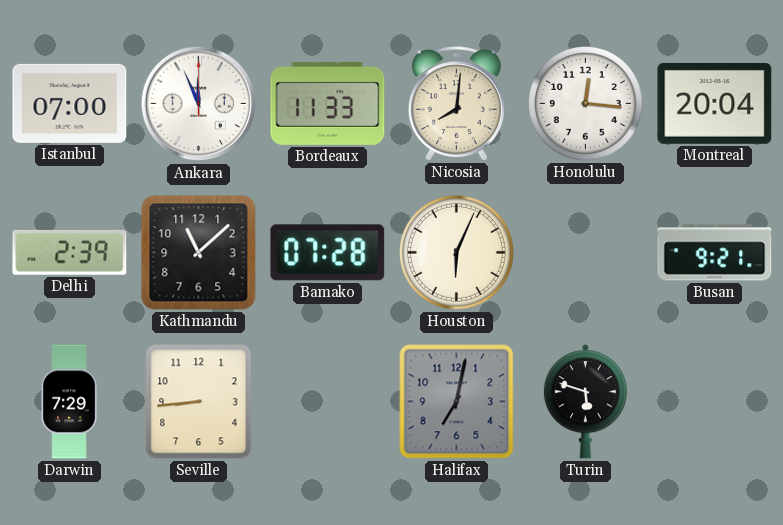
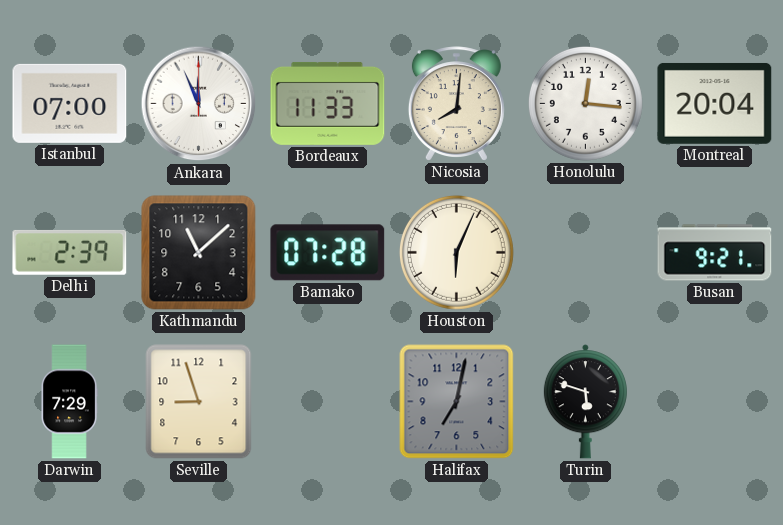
Seville: 8:44 -> 8:57 (199, 402)
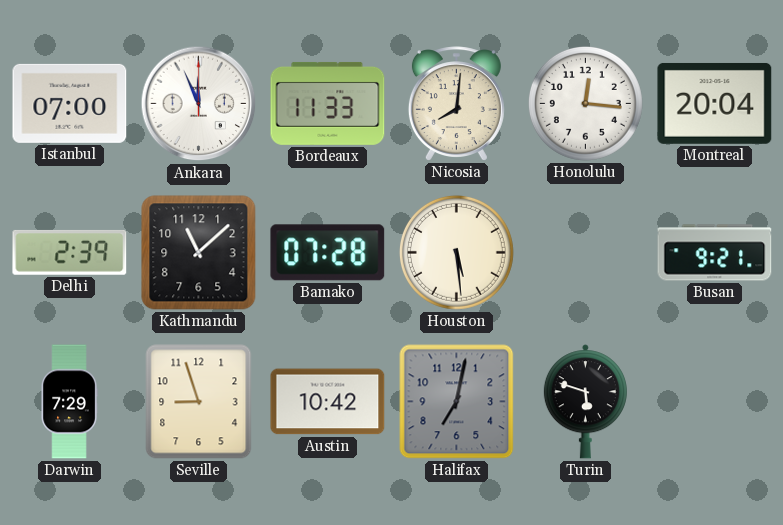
Houston: 6:04 -> 5:29 (456, 252)
Austin: none -> 10:42 (328, 402)
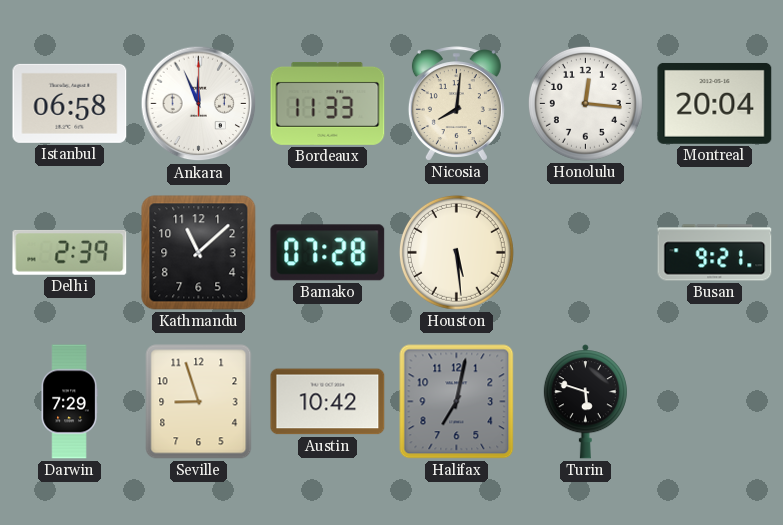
Istanbul: 07:00 -> 06:58 (70, 103)
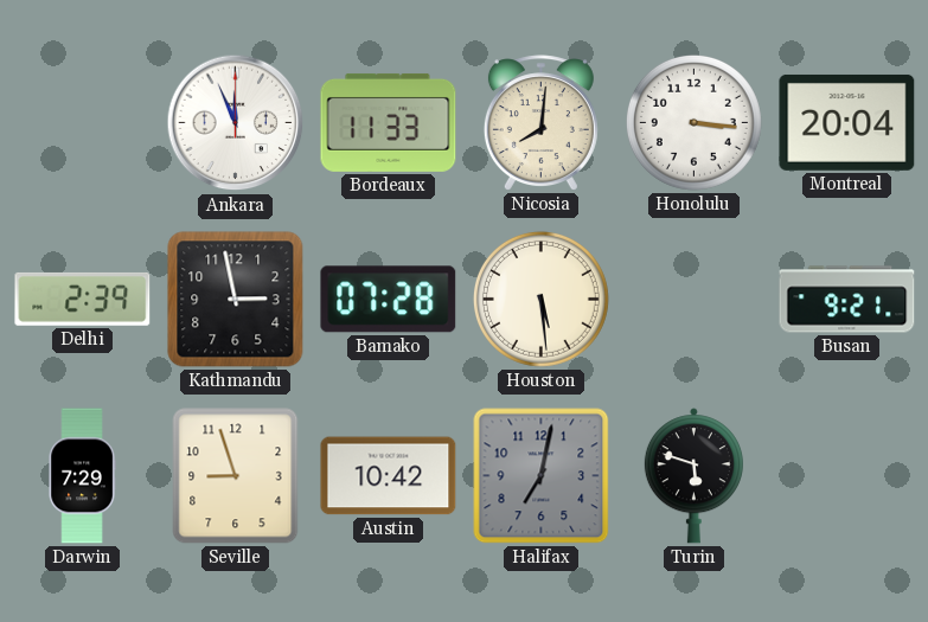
Istanbul: 06:58 -> none (70, 103)
Honolulu: 12:16 -> 3:16 (693, 122)
Kathmandu: 11:08 -> 2:58 (236, 300)
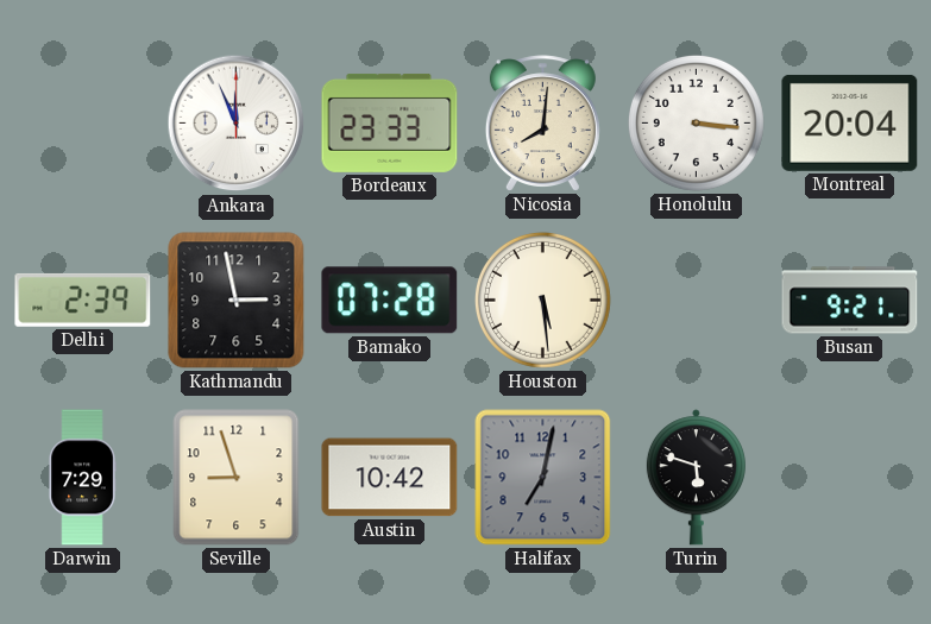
Bordeaux: 11:33 -> 23:33 (390, 122)
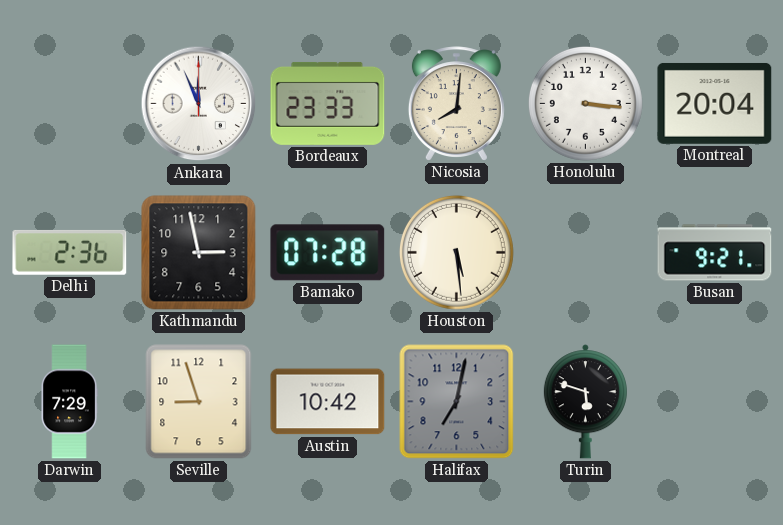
Delhi: 2:39 -> 2:36 (70, 252)
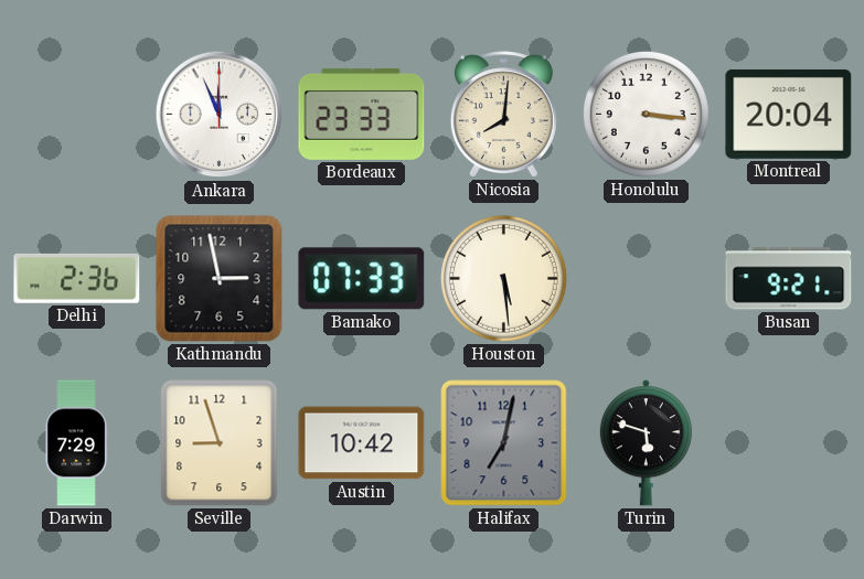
Bamako: 07:28 -> 07:33 (362, 279)
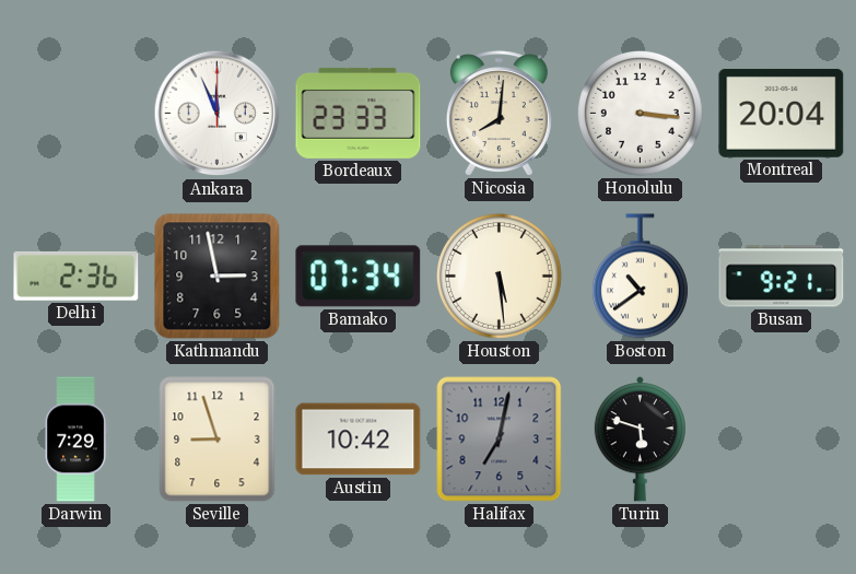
Bamako: 07:33 -> 07:34 (359, 277)
Boston: none -> 10:39 (640, 277)
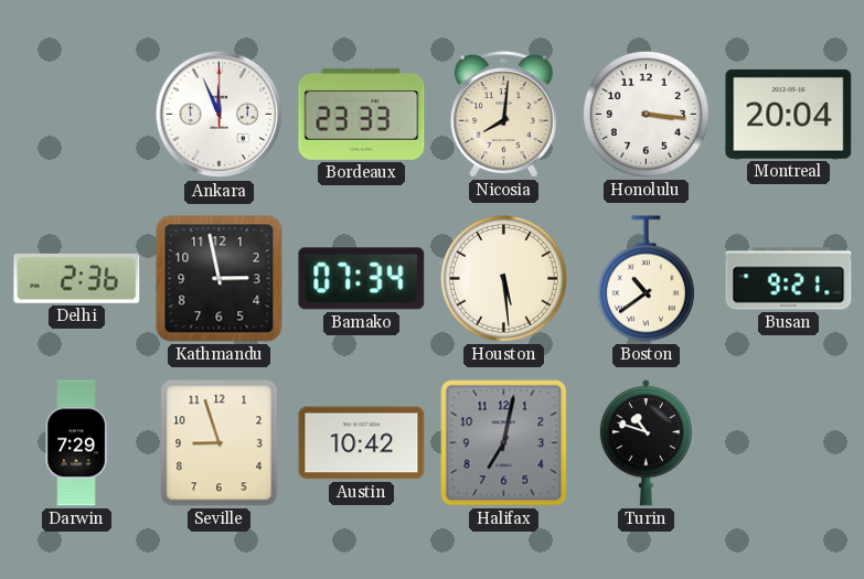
Turin: 5:48 -> 10:48 (646, 443)
